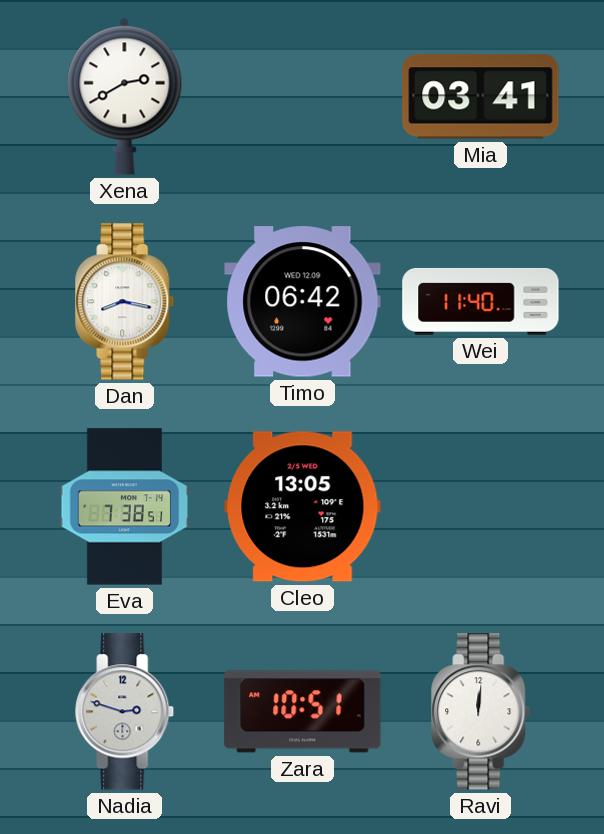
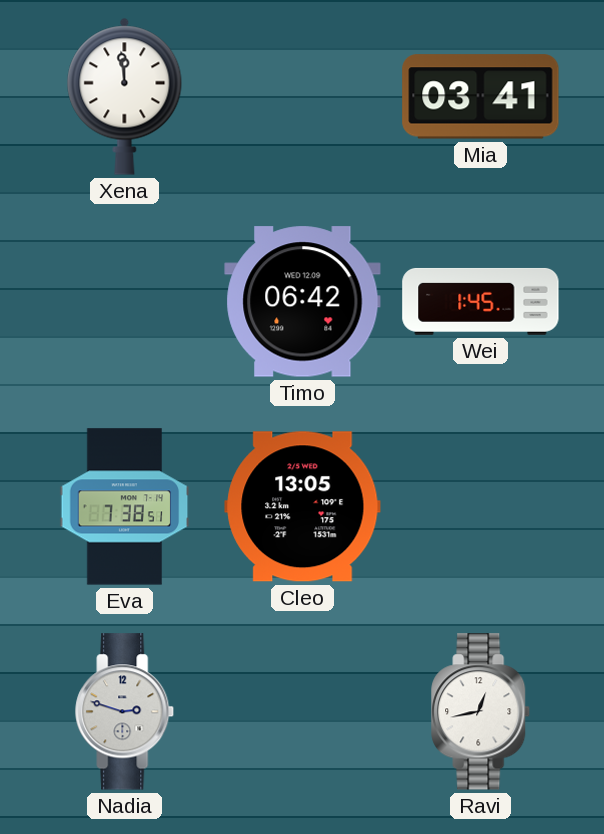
Xena: 2:40 -> 11:59 (125, 96)
Dan: 8:17 -> none (125, 302)
Wei: 11:40 -> 1:45 (481, 301)
Zara: 10:51 -> none (303, 712)
Ravi: 12:01 -> 12:43 (481, 712)
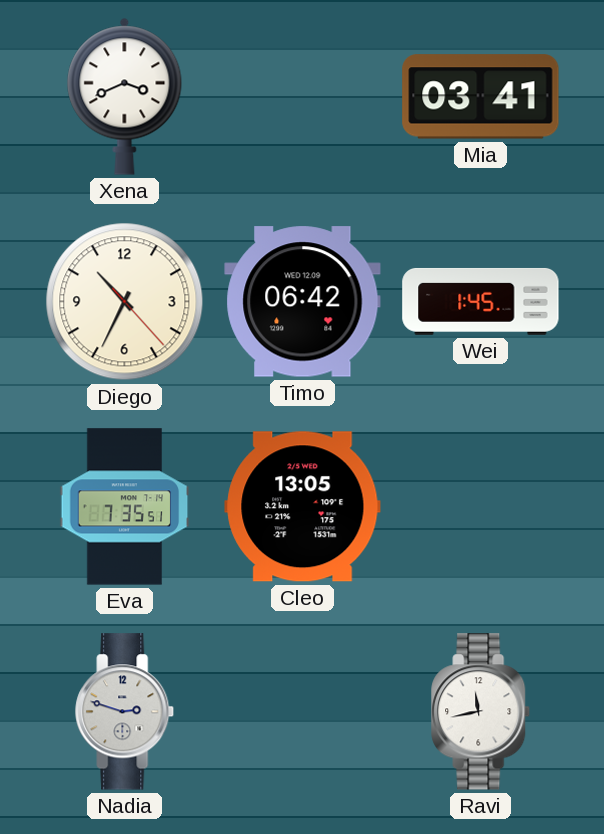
Xena: 11:59 -> 3:41 (125, 96)
Diego: none -> 10:34 (125, 302)
Eva: 7:38 -> 7:35 (125, 507)
Ravi: 12:43 -> 11:43 (481, 712)
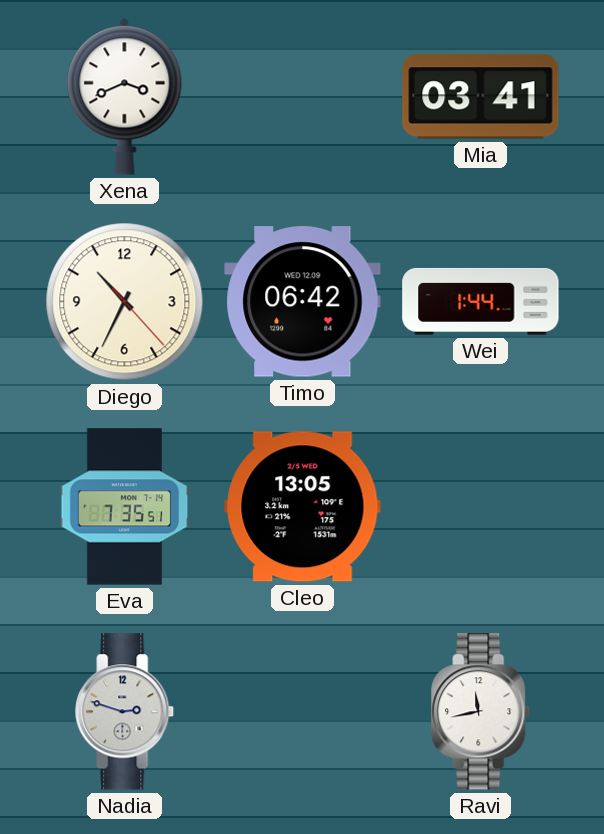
Wei: 1:45 -> 1:44 (481, 301)
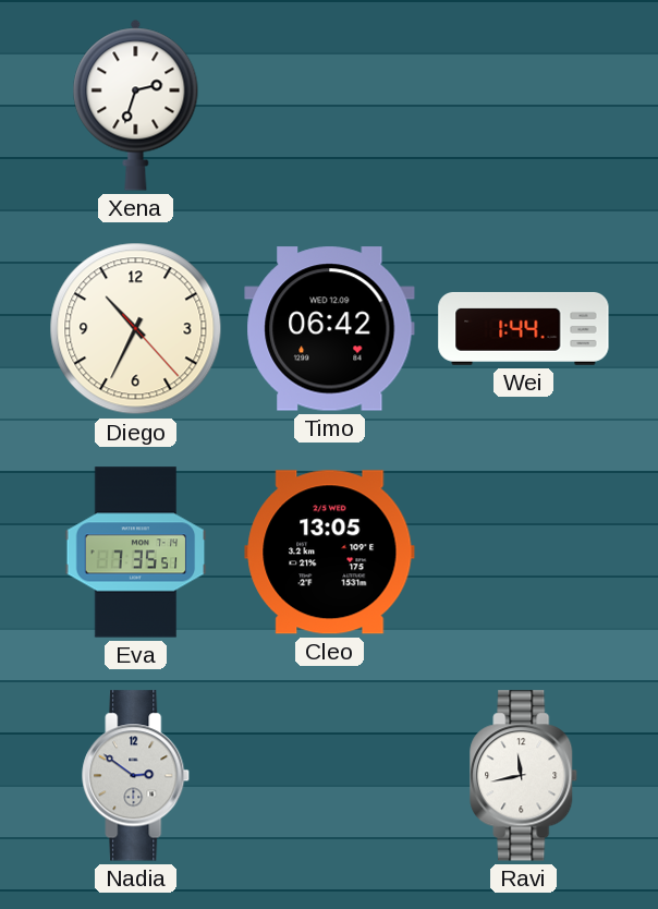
Xena: 3:41 -> 2:33 (136, 105)
Mia: 03:41 -> none (481, 97)
Nadia: 2:48 -> 2:51 (136, 776)
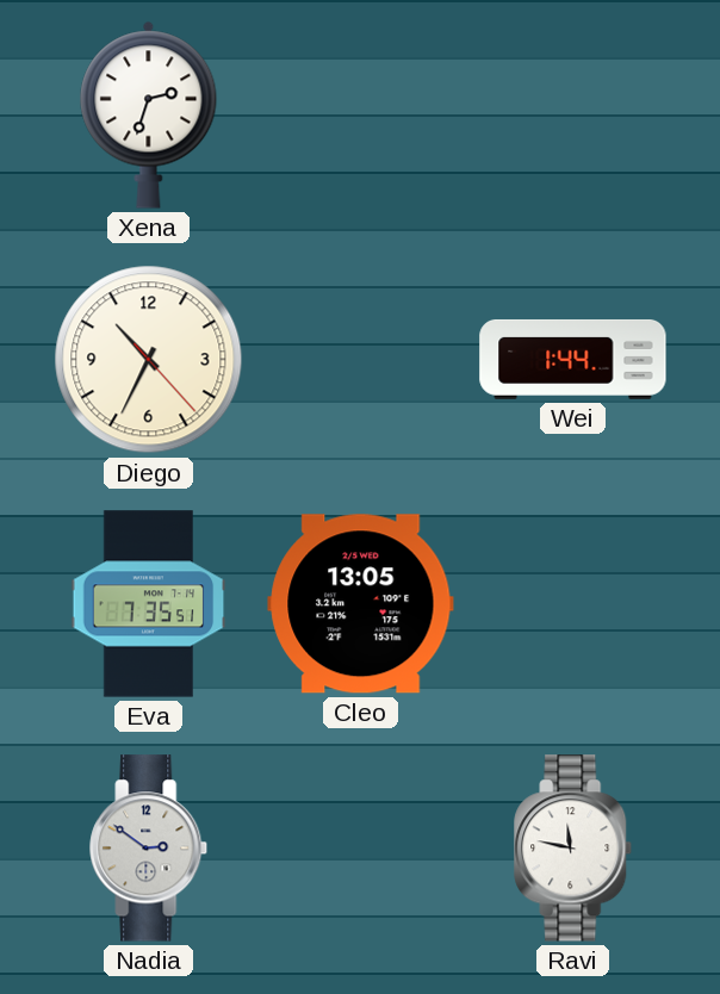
Timo: 06:42 -> none (330, 329)
Ravi: 11:43 -> 11:47 (573, 849)
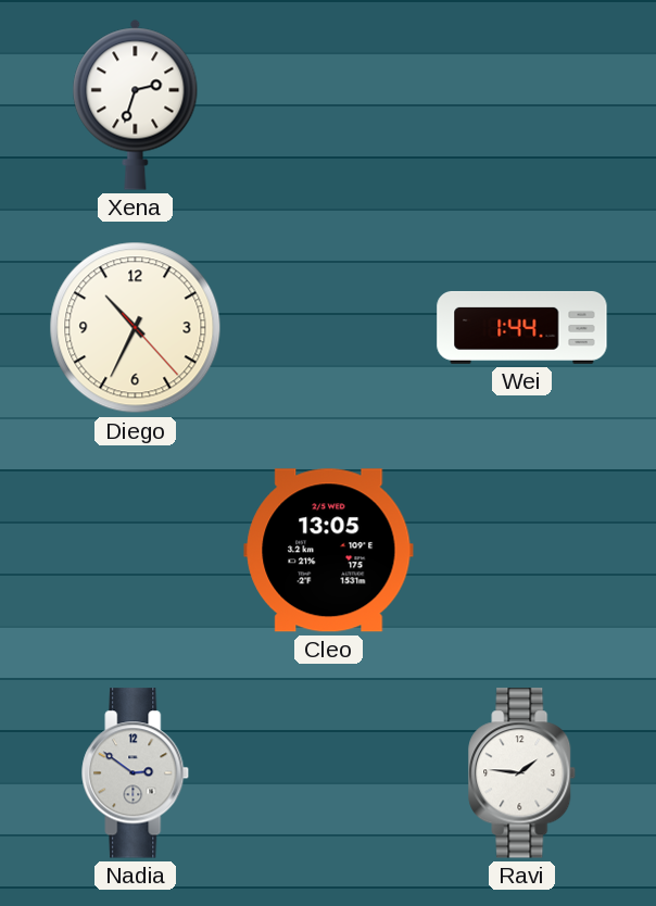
Eva: 7:35 -> none (149, 604)
Ravi: 11:47 -> 1:46 (522, 773)
